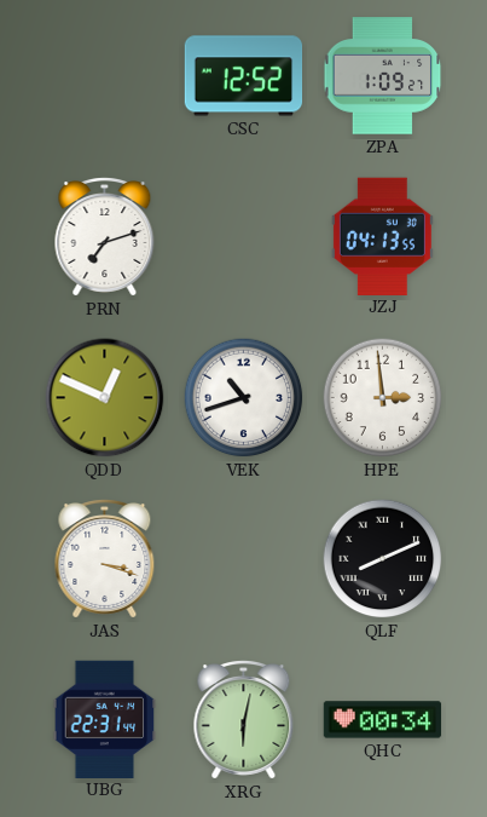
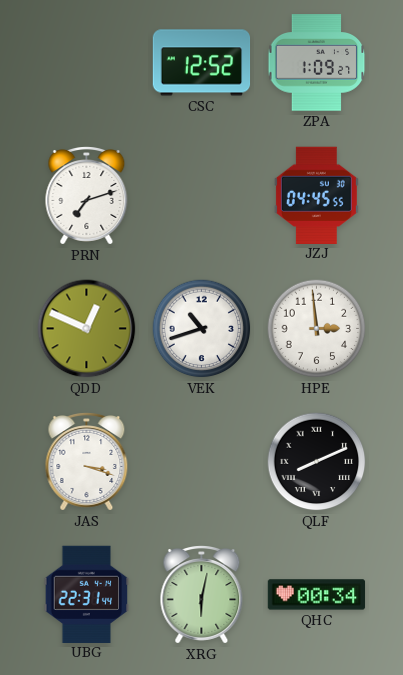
JZJ: 04:13 -> 04:45 (316, 195)
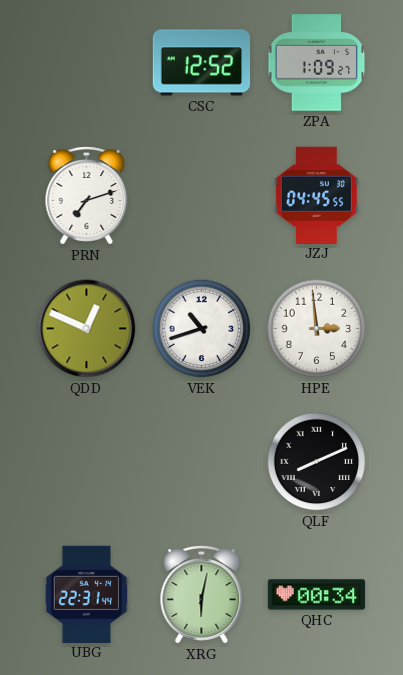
JAS: 3:18 -> none (87, 462)
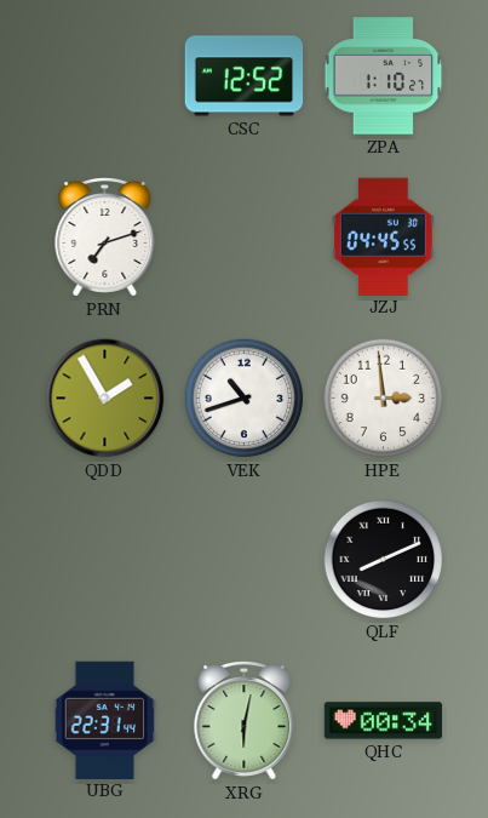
ZPA: 1:09 -> 1:10 (384, 76)
QDD: 12:49 -> 1:55 (105, 399)
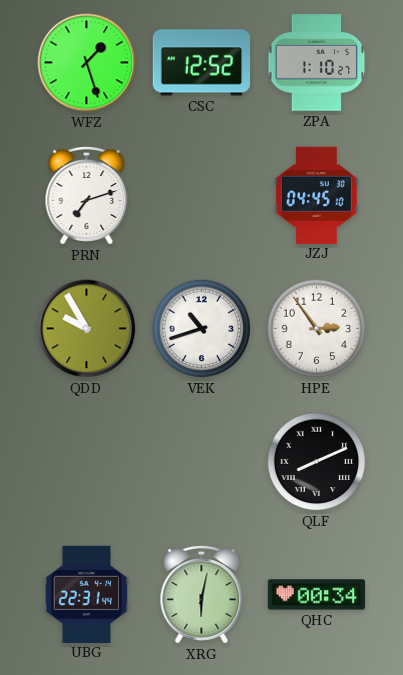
WFZ: none -> 1:27 (87, 63)
JZJ: 04:45:55 -> 04:45:10 (316, 195)
QDD: 1:55 -> 9:55 (87, 329)
HPE: 2:59 -> 2:54 (317, 329)
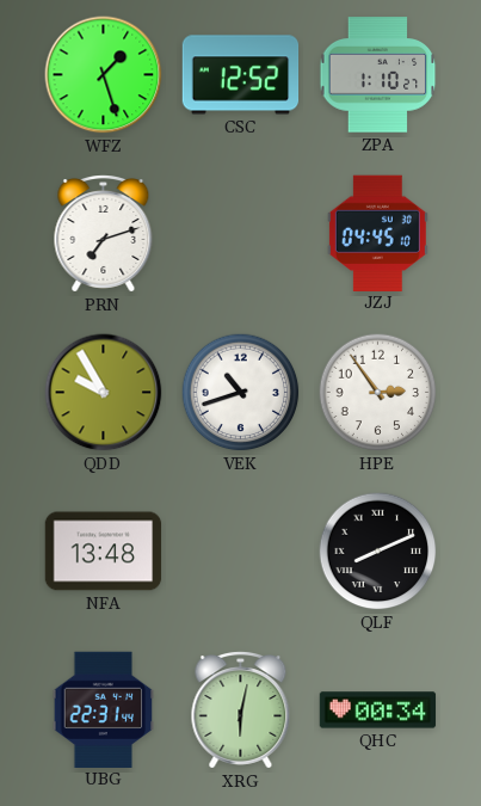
NFA: none -> 13:48 (104, 552)
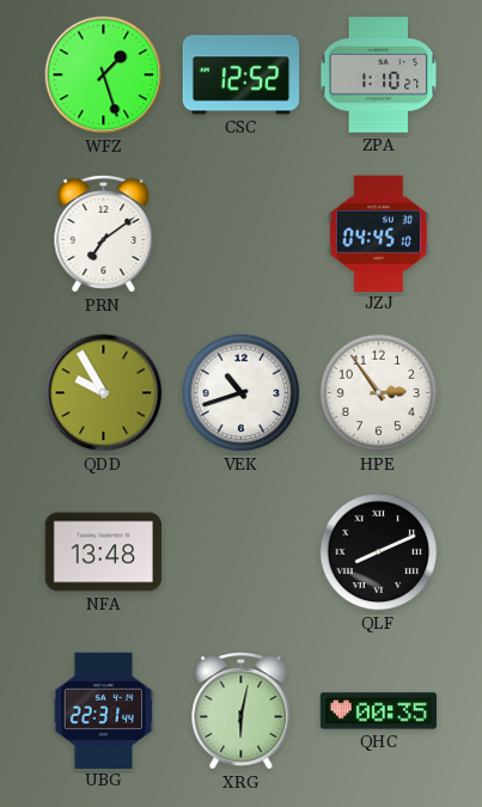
PRN: 7:12 -> 7:09 (104, 234)
QHC: 00:34 -> 00:35 (379, 711)
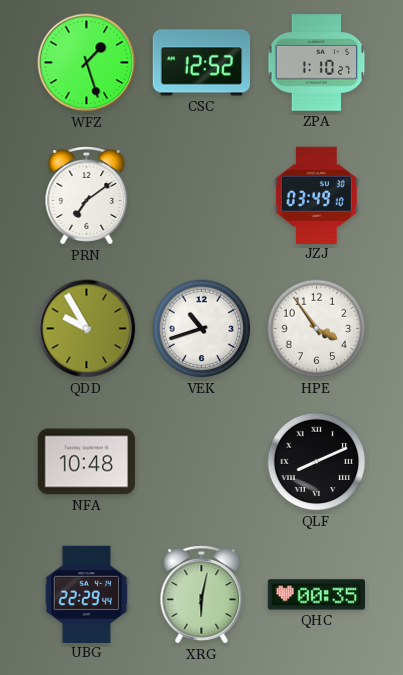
JZJ: 04:45 -> 03:49 (316, 195)
HPE: 2:54 -> 3:54 (317, 329)
NFA: 13:48 -> 10:48 (87, 462)
UBG: 22:31 -> 22:29 (87, 594)
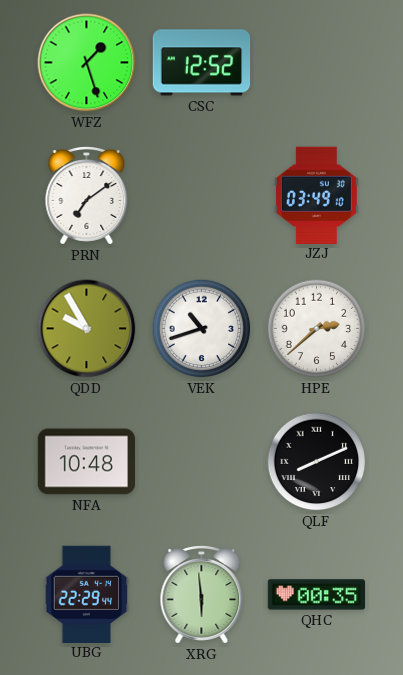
ZPA: 1:10 -> none (317, 63)
HPE: 3:54 -> 2:38 (317, 329)
XRG: 6:02 -> 5:59 (202, 595)
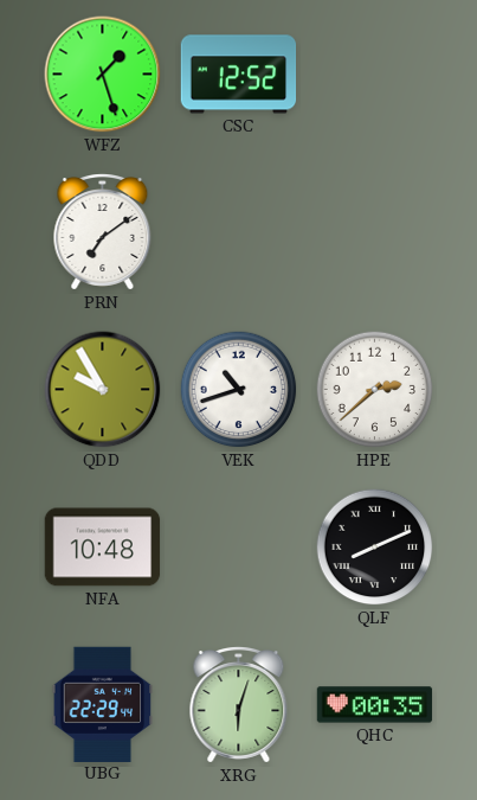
JZJ: 03:49 -> none (316, 195)
XRG: 5:59 -> 6:03 (239, 705)
